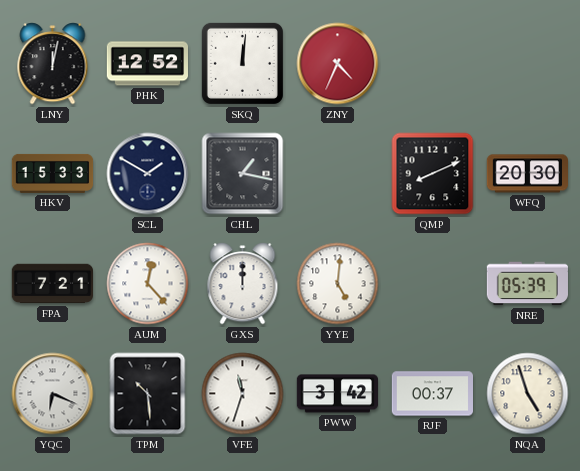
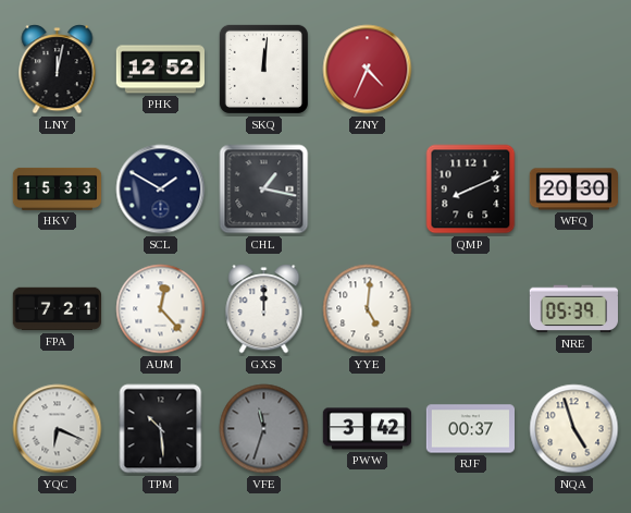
VFE dial: white -> grey (264, 429)
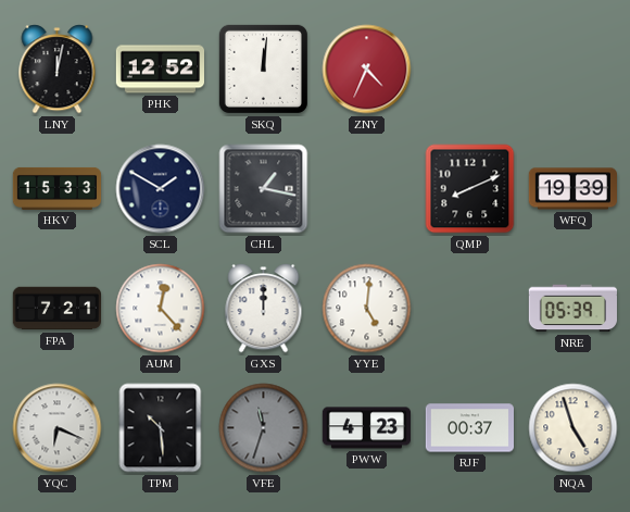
WFQ: 20:30 -> 19:39 (572, 189)
PWW: 3:42 -> 4:23 (366, 428)
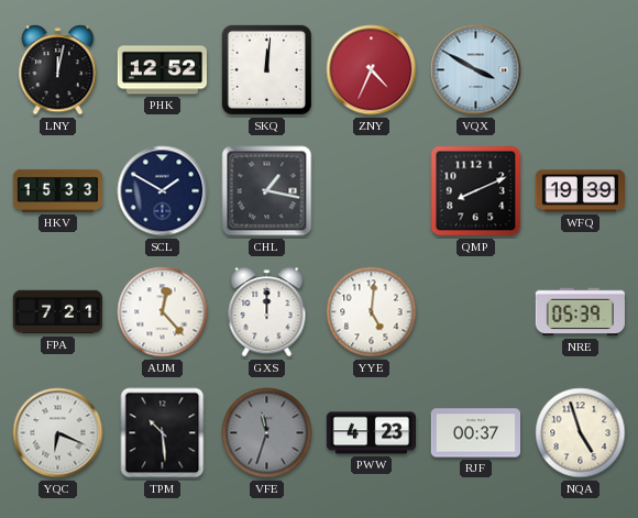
VQX: none -> 3:50 (476, 70)
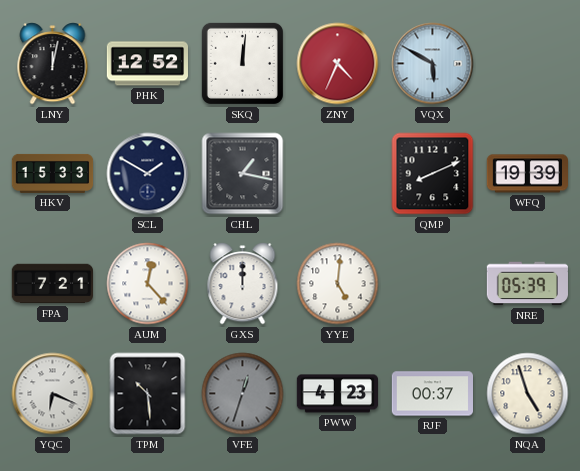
VQX: 3:50 -> 5:50 (433, 64)
VFE: 11:33 -> 12:33 (243, 394)
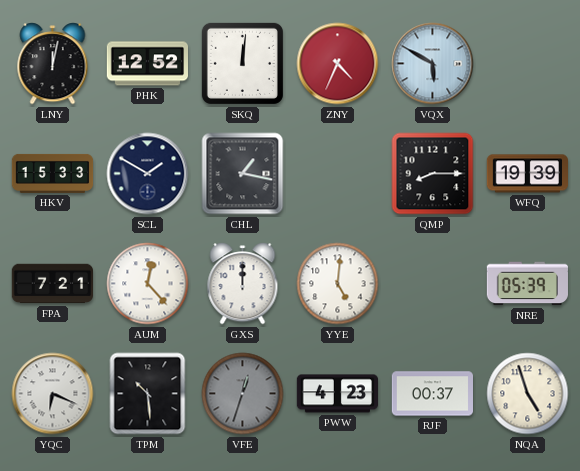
QMP: 8:11 -> 8:15 (433, 174)
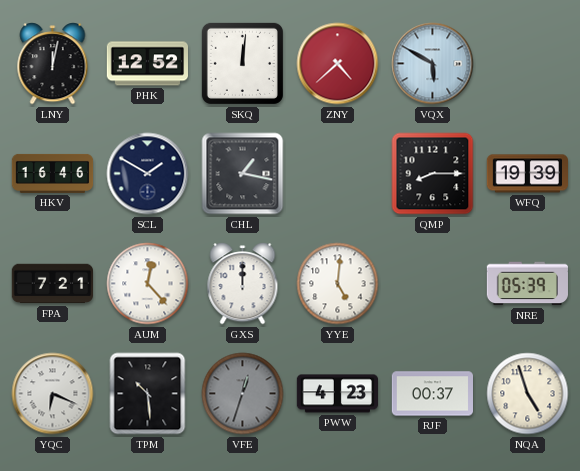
ZNY: 4:34 -> 4:38 (338, 64)
HKV: 15:33 -> 16:46 (53, 173)
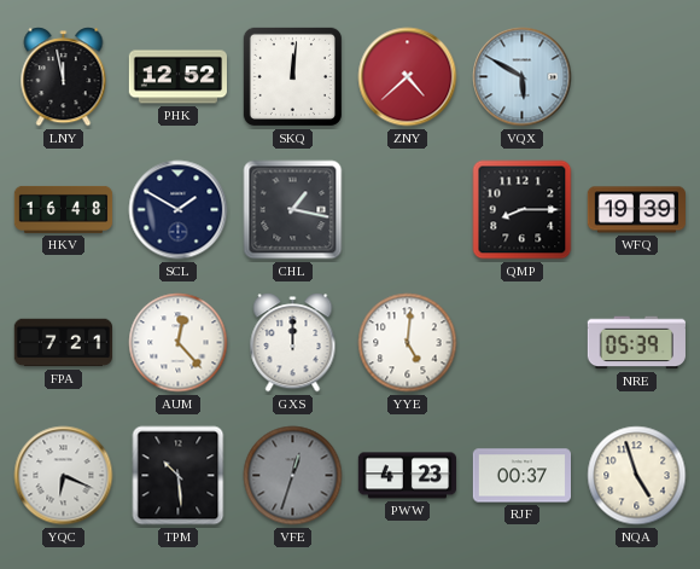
LNY: 12:02 -> 11:58 (64, 77)
HKV: 16:46 -> 16:48 (64, 209)
